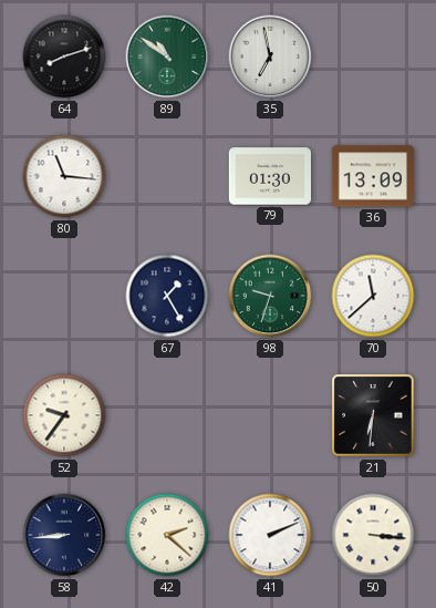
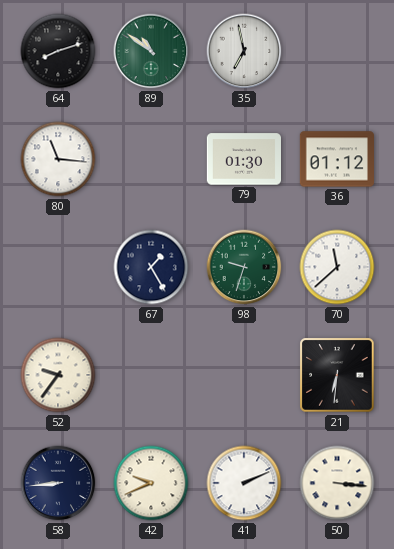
36: 13:09 -> 01:12 (336, 159)
42: 2:22 -> 9:41 (151, 483)
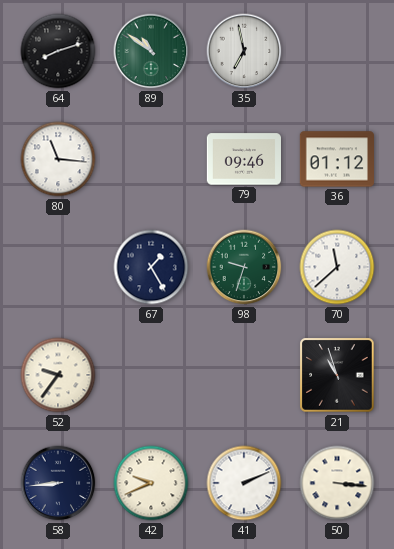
79: 01:30 -> 09:46 (243, 159)
21: 6:31 -> 10:57 (337, 375)
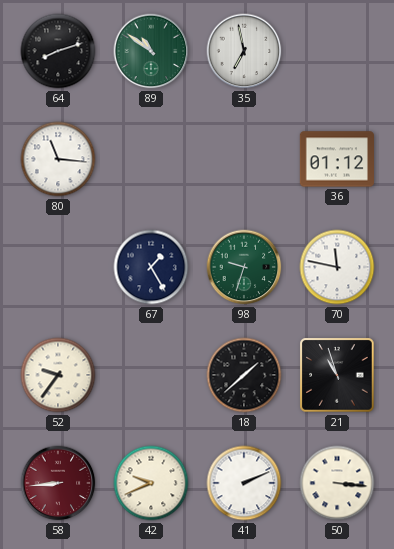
79: 09:46 -> none (243, 159)
70: 11:38 -> 11:47 (337, 267)
18: none -> 1:38 (244, 375)
58 dial: navy -> burgundy (58, 483)
